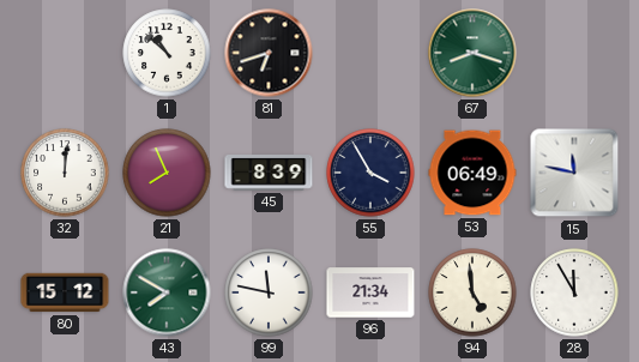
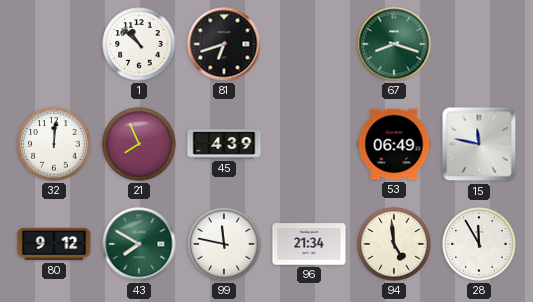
45: 8:39 -> 4:39 (224, 145)
55: 3:55 -> none (370, 173)
80: 15:12 -> 9:12 (54, 244)
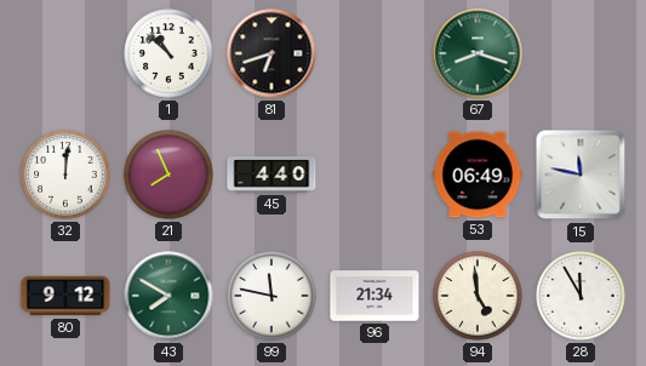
45: 4:39 -> 4:40 (271, 176)
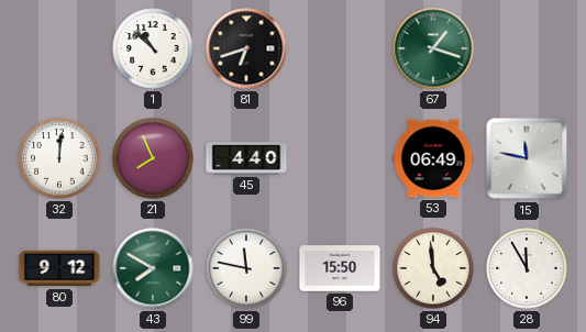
67: 8:18 -> 1:18 (433, 48)
96: 21:34 -> 15:50 (340, 268)
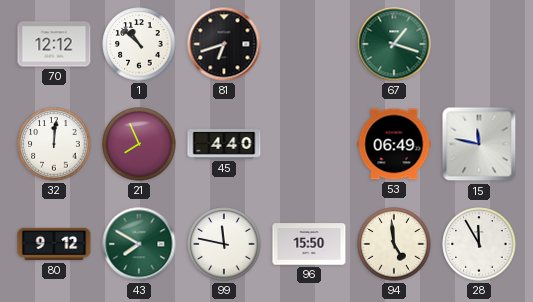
70: none -> 12:12 (54, 44)
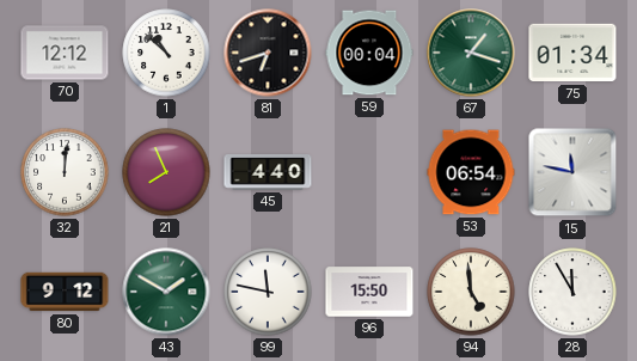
59: none -> 00:04 (369, 53)
75: none -> 01:34 (572, 53)
53: 06:49 -> 06:54 (471, 172)
43: 7:50 -> 1:50 (166, 292)
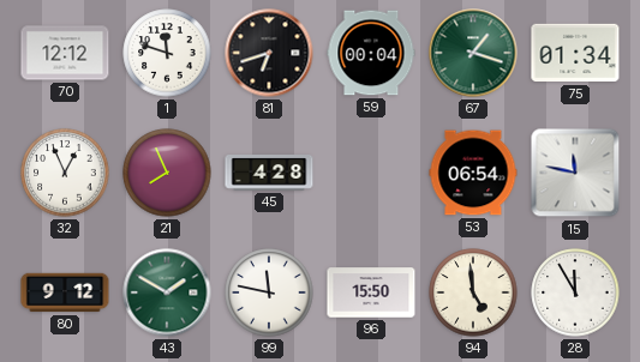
1: 10:52 -> 11:48 (167, 53)
32: 12:01 -> 12:56 (65, 173)
45: 4:40 -> 4:28 (269, 174)
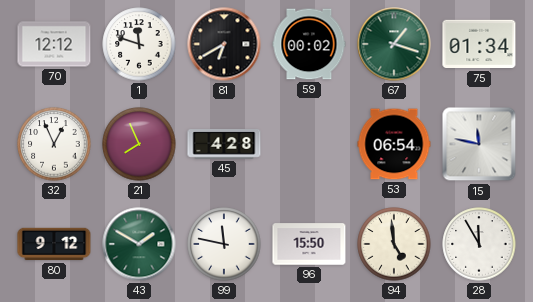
81: 6:42 -> 6:40 (224, 44)
59: 00:04 -> 00:02 (309, 44)
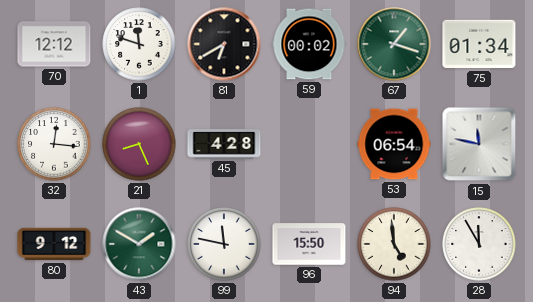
32: 12:56 -> 12:16 (54, 144)
21: 7:56 -> 8:26 (139, 144)
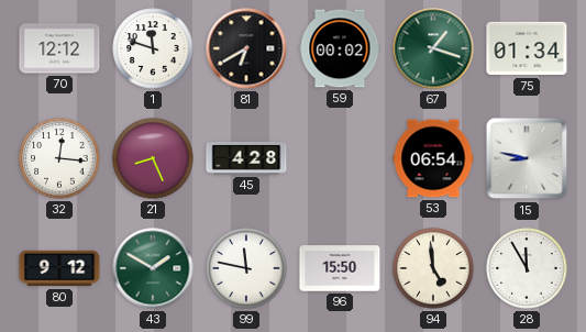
15: 11:47 -> 8:47 (527, 158)
